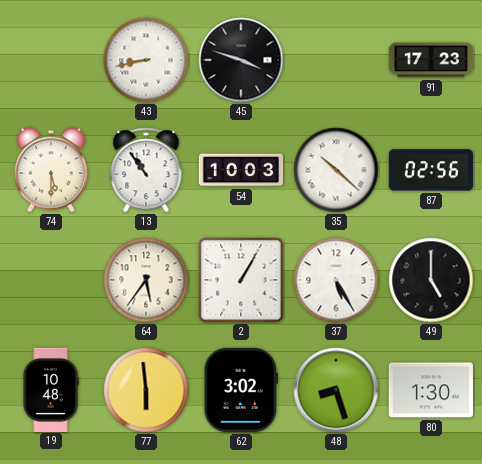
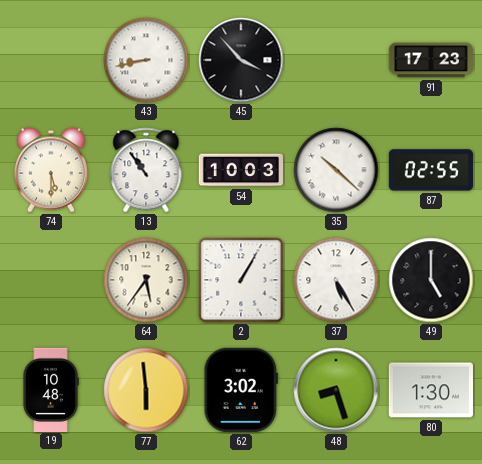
45: 3:48 -> 3:53 (241, 60)
87: 02:56 -> 02:55 (431, 170)
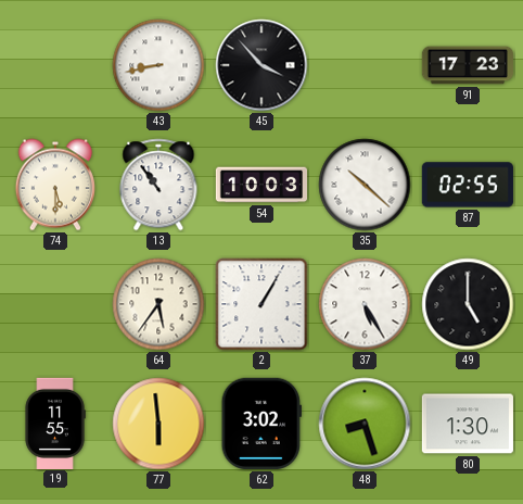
19: 10:48 -> 11:55 (55, 423)
